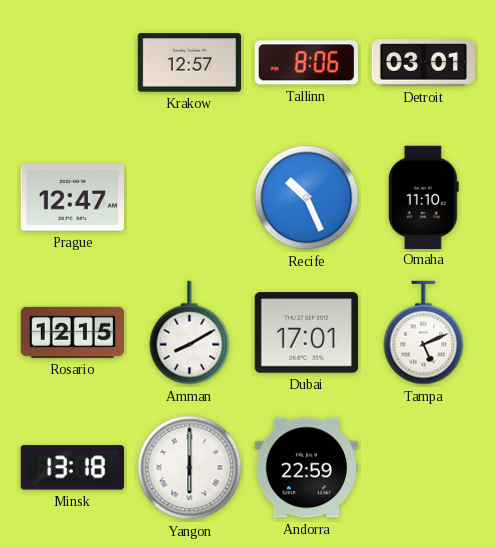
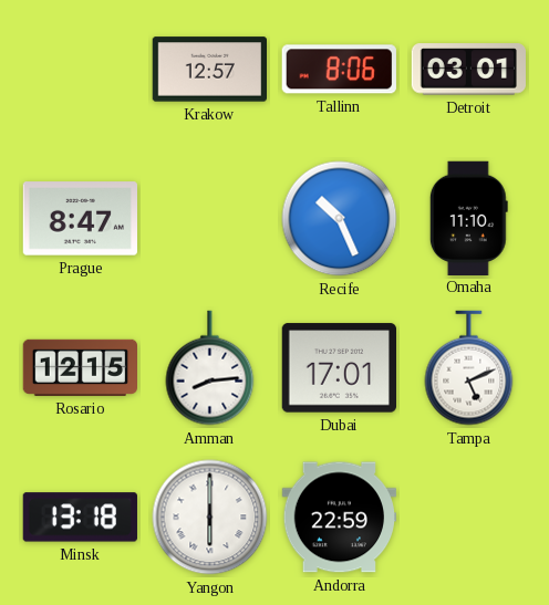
Prague: 12:47 -> 8:47 (80, 219)
Amman: 8:10 -> 8:14 (210, 368)
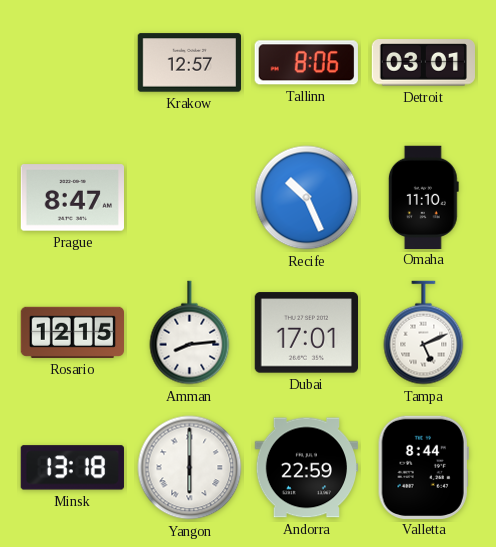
Valletta: none -> 8:44 (423, 467)
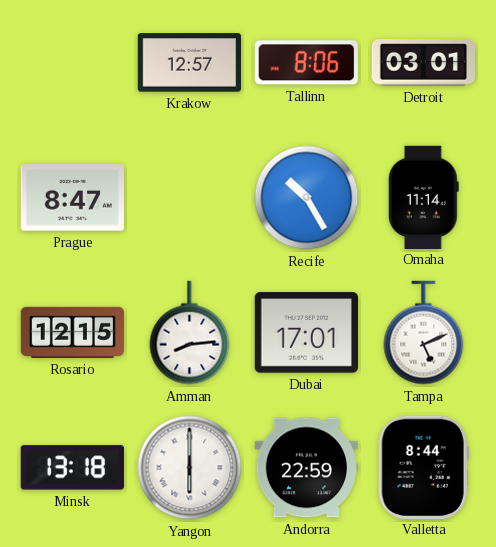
Recife: 10:26 -> 10:25 (307, 198)
Omaha: 11:10 -> 11:14 (423, 197)
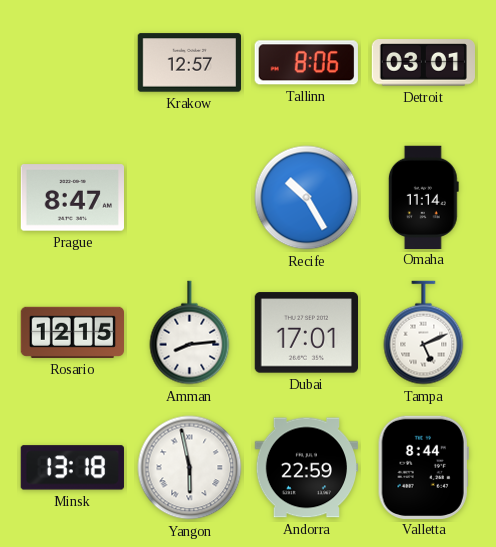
Yangon: 6:00 -> 5:58 (190, 468)
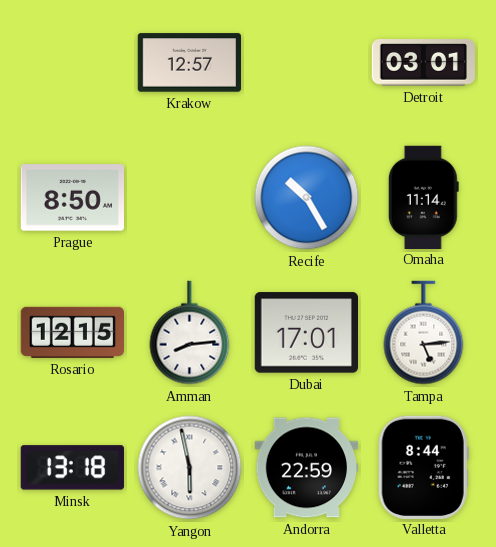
Tallinn: 8:06 -> none (306, 63)
Prague: 8:47 -> 8:50 (72, 198)
Tampa: 5:11 -> 5:14 (424, 333)
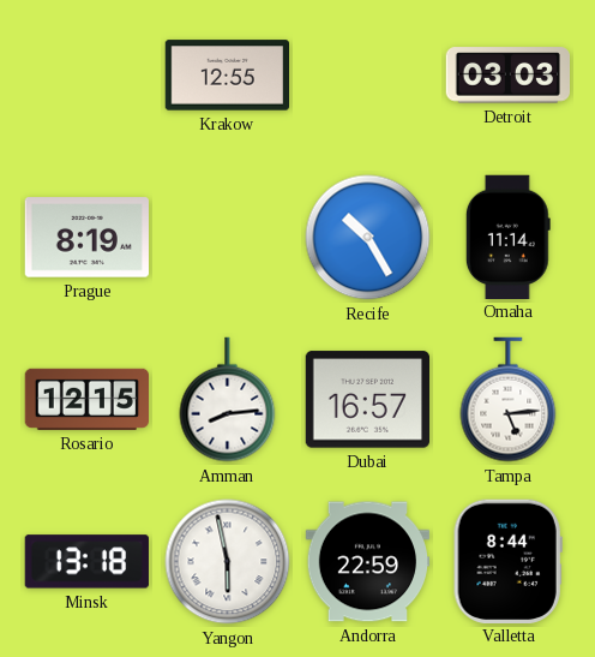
Krakow: 12:57 -> 12:55 (227, 76)
Detroit: 03:01 -> 03:03 (507, 76)
Prague: 8:50 -> 8:19 (86, 238)
Dubai: 17:01 -> 16:57 (367, 400)
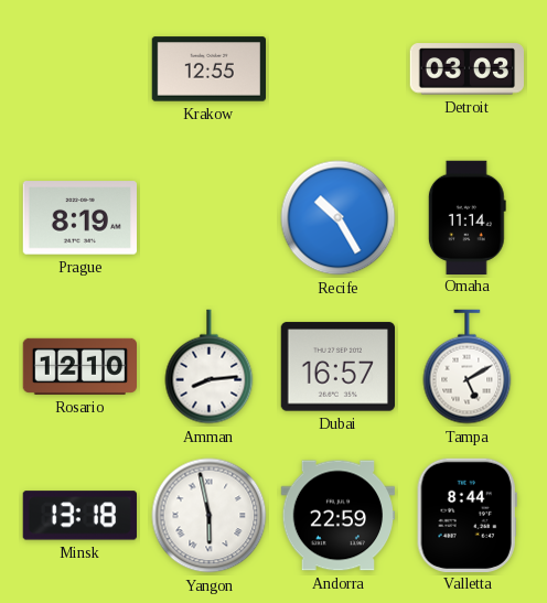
Rosario: 12:15 -> 12:10 (79, 366)
Tampa: 5:14 -> 5:10 (468, 367)
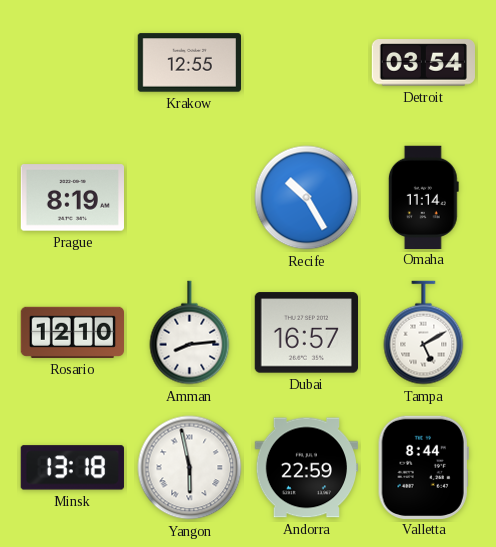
Detroit: 03:03 -> 03:54 (423, 63)
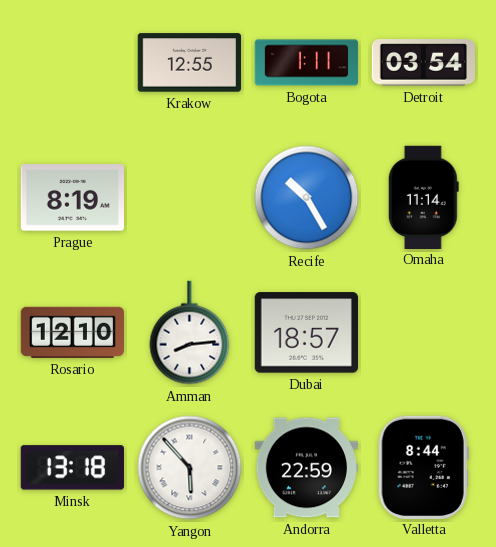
Bogota: none -> 1:11 (307, 63)
Dubai: 16:57 -> 18:57 (306, 333)
Tampa: 5:10 -> none (424, 333)
Yangon: 5:58 -> 5:53 (190, 468)
